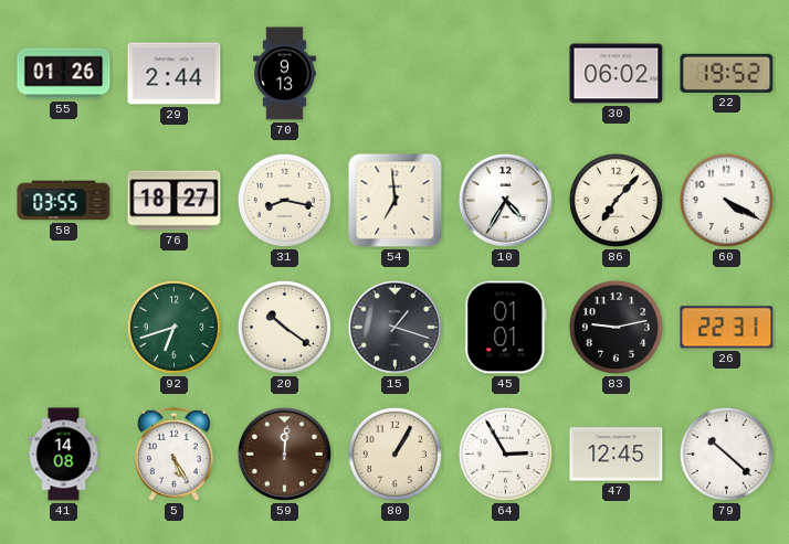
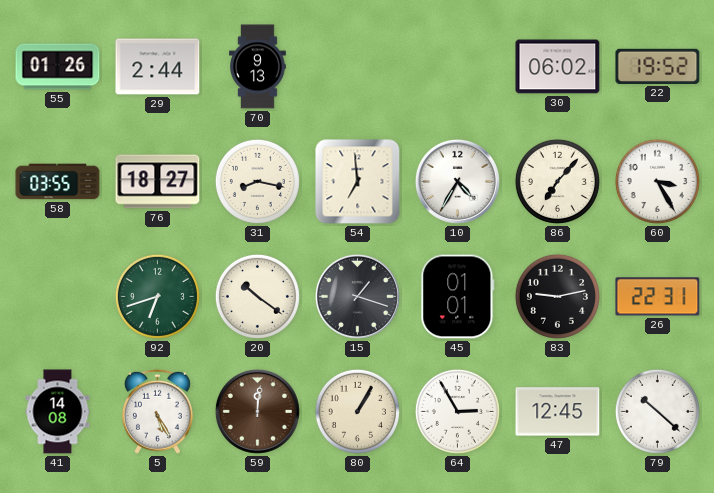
60: 4:20 -> 3:25 (657, 181)
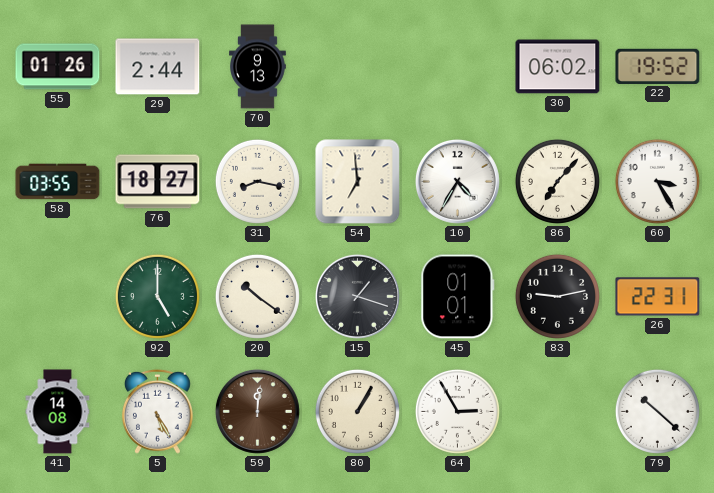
92: 6:42 -> 5:00 (157, 296)
47: 12:45 -> none (558, 412)
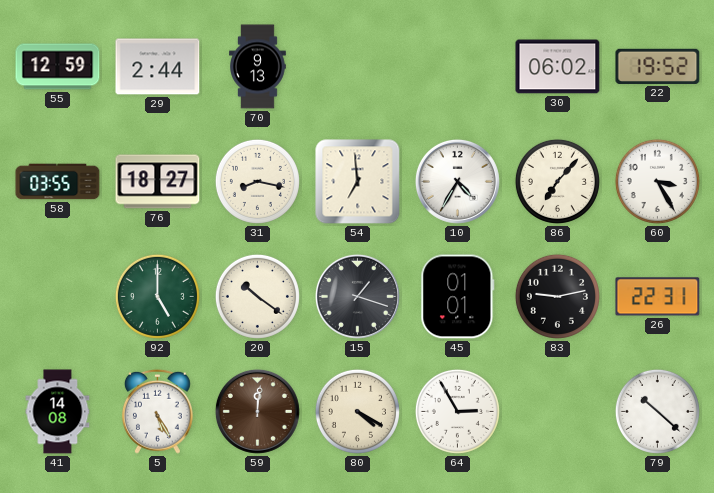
55: 01:26 -> 12:59 (58, 67)
80: 1:05 -> 4:20 (357, 411)
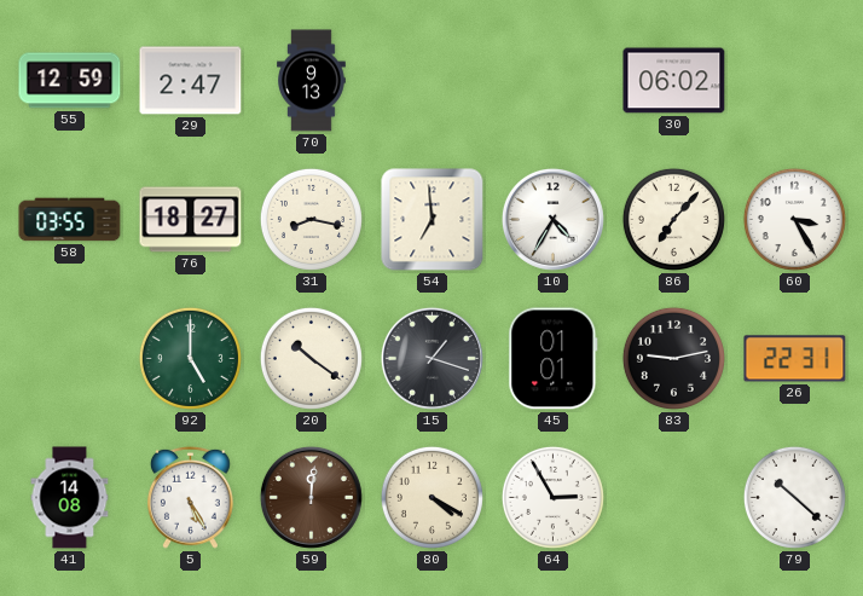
29: 2:44 -> 2:47 (191, 81)
22: 19:52 -> none (658, 66)
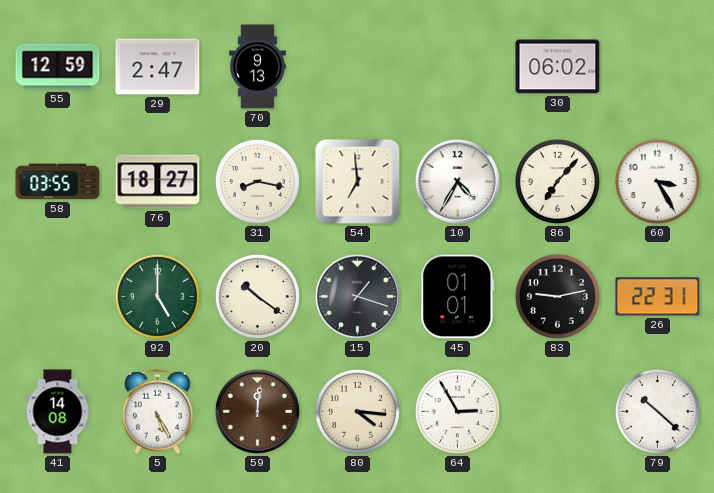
80: 4:20 -> 4:16 (357, 411)
